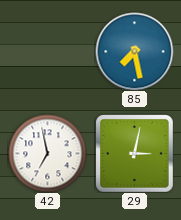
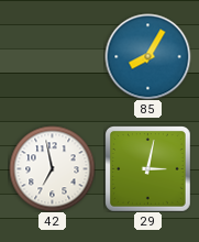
85: 7:28 -> 8:05 (147, 56)
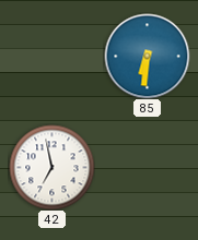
85: 8:05 -> 6:31 (147, 56)
29: 3:02 -> none (147, 168)
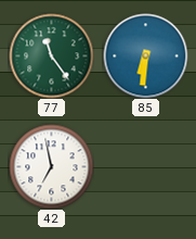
77: none -> 11:24 (51, 55)
